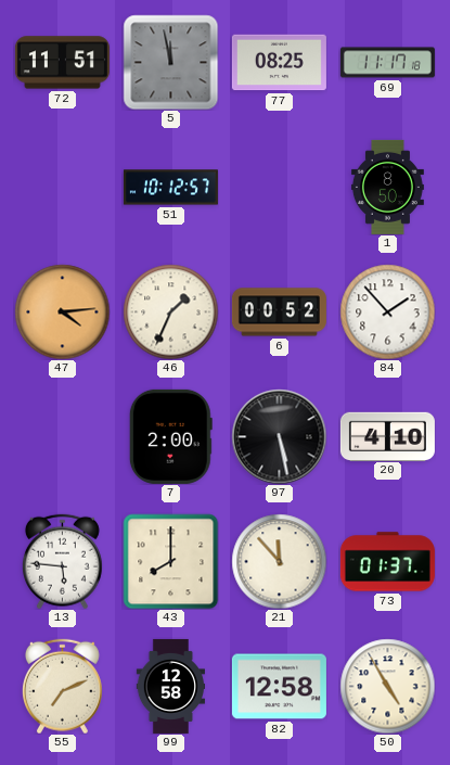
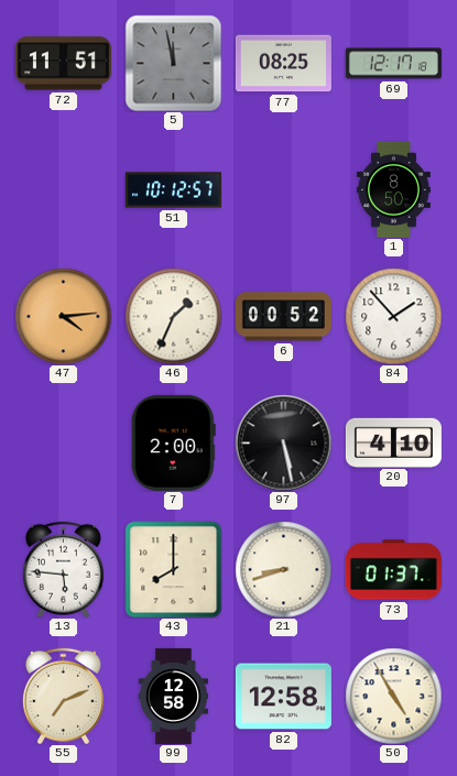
69: 11:17 -> 12:17 (393, 64)
21: 11:53 -> 8:42 (283, 569)
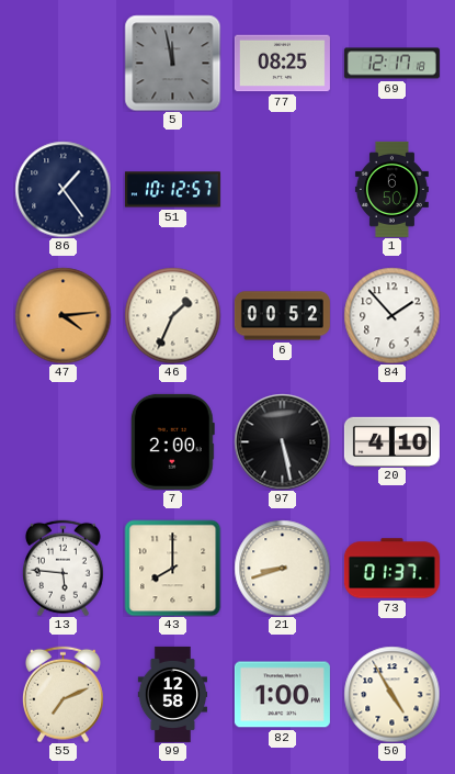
72: 11:51 -> none (63, 64)
86: none -> 1:24 (62, 189)
1: 8:50 -> 6:50 (391, 189)
82: 12:58 -> 1:00 (282, 695)
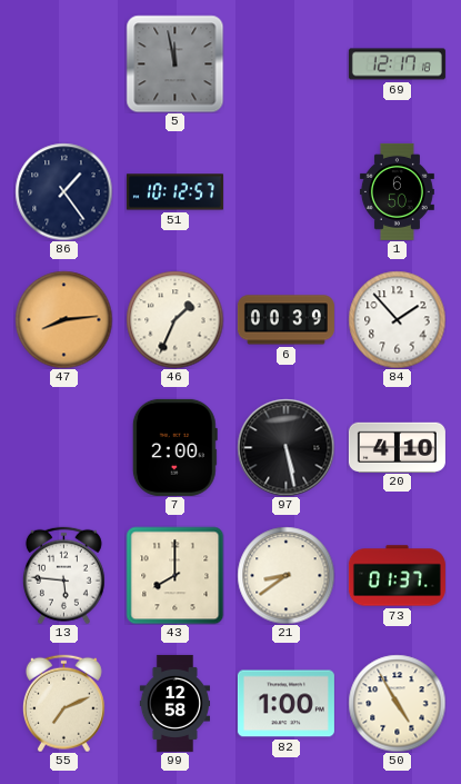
77: 08:25 -> none (282, 64)
47: 4:14 -> 8:14 (63, 319)
6: 00:52 -> 00:39 (285, 320)
21: 8:42 -> 8:39 (285, 575)
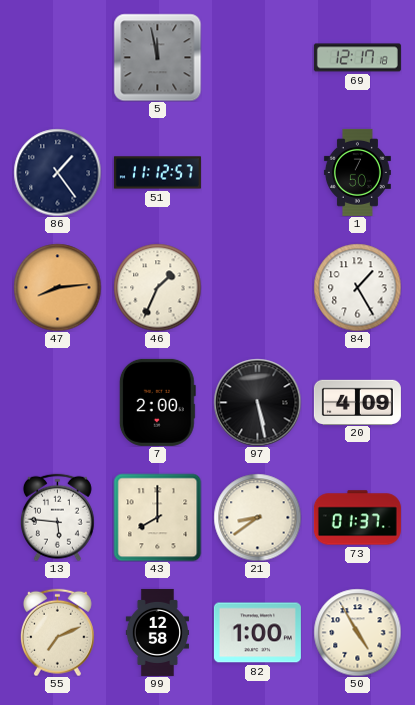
51: 10:12 -> 11:12 (157, 173)
1: 6:50 -> 7:50 (357, 172)
6: 00:39 -> none (285, 320)
84: 1:53 -> 1:25 (357, 287)
20: 4:10 -> 4:09 (357, 402)
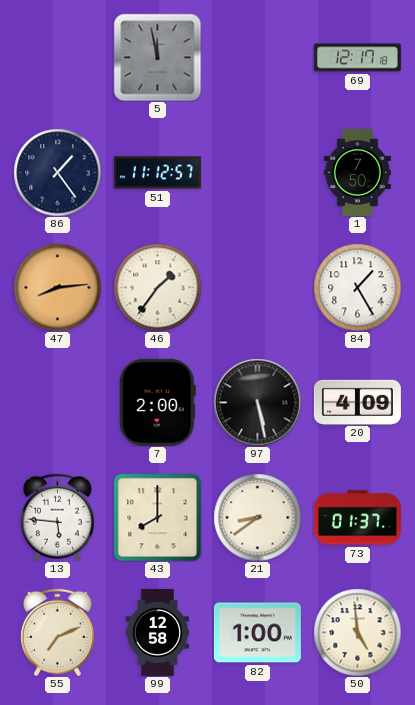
46: 1:34 -> 1:36 (157, 287)
50: 4:55 -> 4:59 (357, 632)
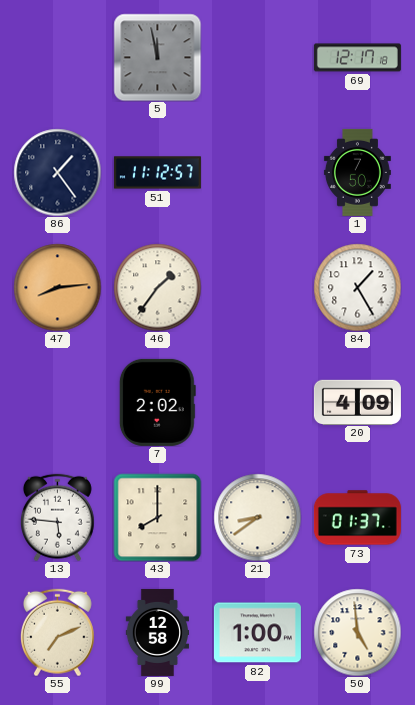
7: 2:00 -> 2:02 (157, 402)
97: 5:28 -> none (257, 402)
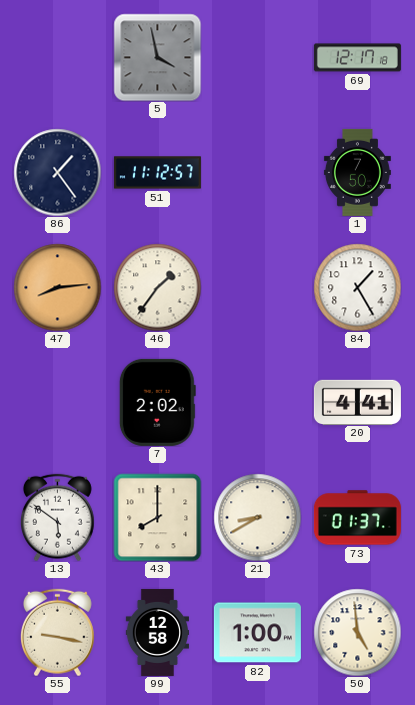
5: 11:58 -> 3:58 (157, 57)
20: 4:09 -> 4:41 (357, 402)
13: 5:46 -> 5:51 (57, 517)
21: 8:39 -> 8:40 (257, 517)
55: 7:11 -> 9:17 (57, 632)
